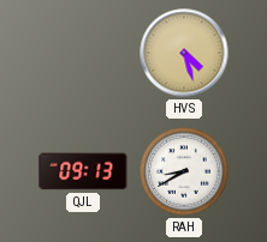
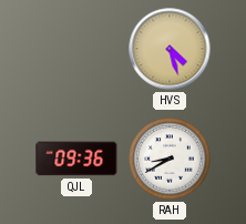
QJL: 09:13 -> 09:36 (76, 159)
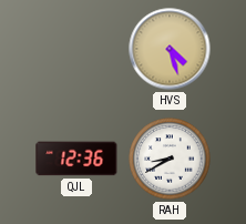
QJL: 09:36 -> 12:36 (76, 159)
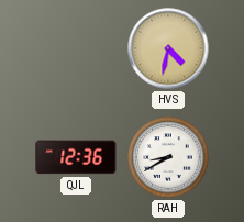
HVS: 4:27 -> 4:32 (168, 48)
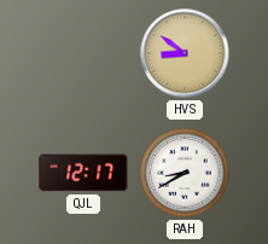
HVS: 4:32 -> 8:51 (185, 53)
QJL: 12:36 -> 12:17 (83, 173)
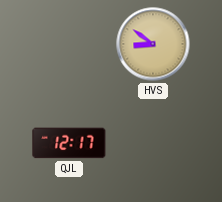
RAH: 8:40 -> none (185, 173)
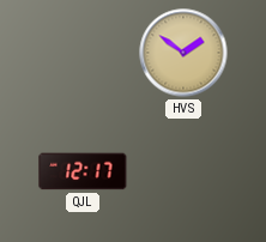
HVS: 8:51 -> 1:51 (183, 53)
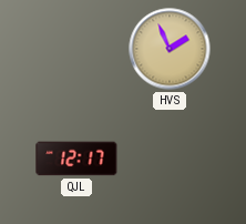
HVS: 1:51 -> 1:56 (170, 49)
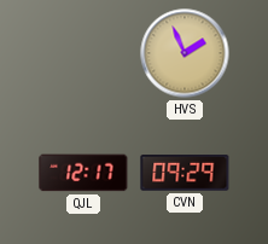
CVN: none -> 09:29 (185, 174)
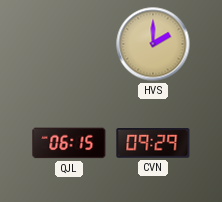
HVS: 1:56 -> 2:00 (153, 44)
QJL: 12:17 -> 06:15 (69, 143)
